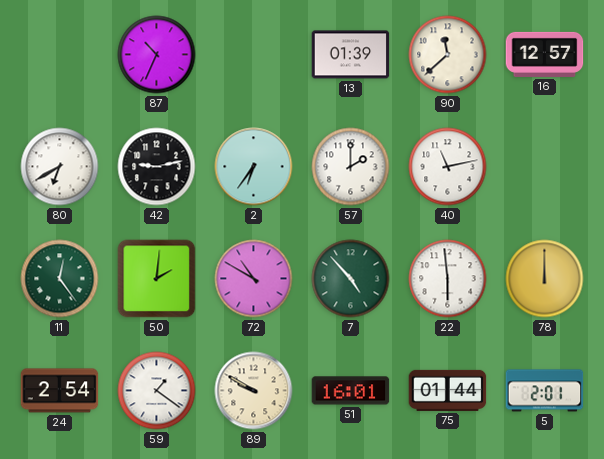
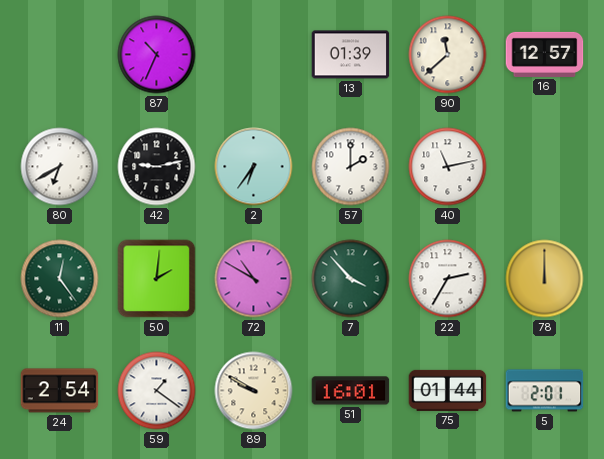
7: 4:53 -> 3:53 (351, 279)
22: 5:59 -> 2:35 (448, 279)
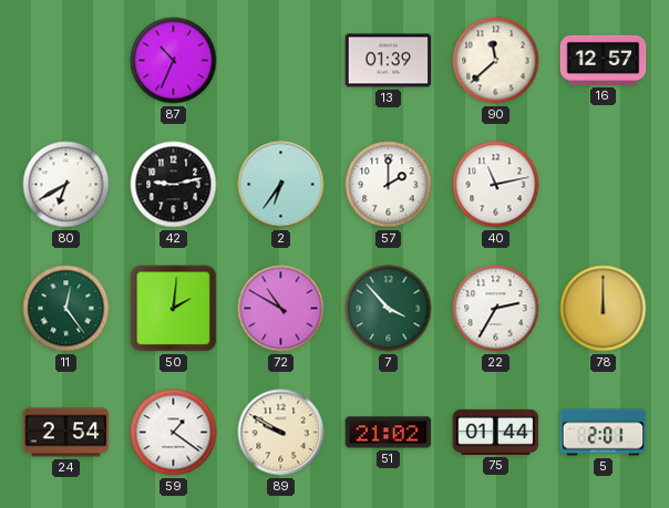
51: 16:01 -> 21:02 (389, 433)
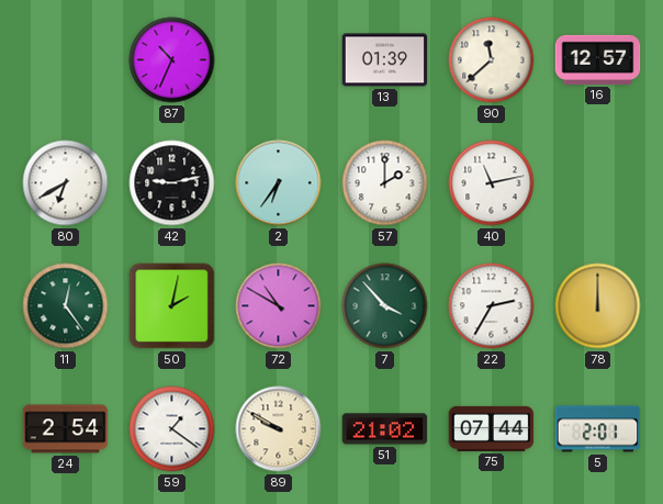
50: 2:01 -> 2:02 (172, 306)
75: 01:44 -> 07:44 (492, 428)
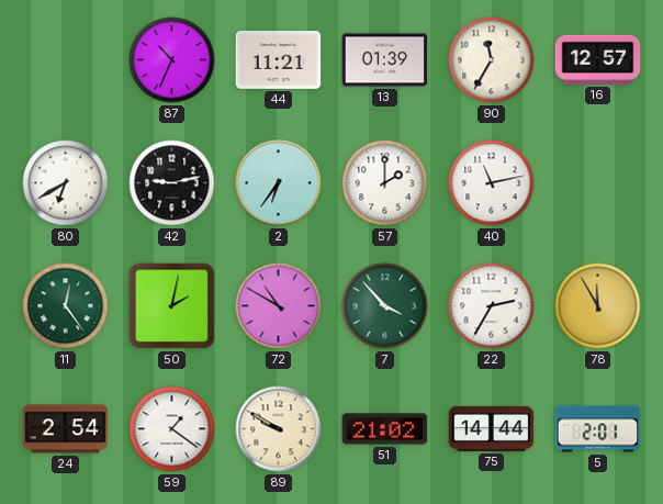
44: none -> 11:21 (279, 60)
90: 11:38 -> 11:35 (492, 60)
78: 12:00 -> 11:55 (598, 306)
75: 07:44 -> 14:44 (492, 428)
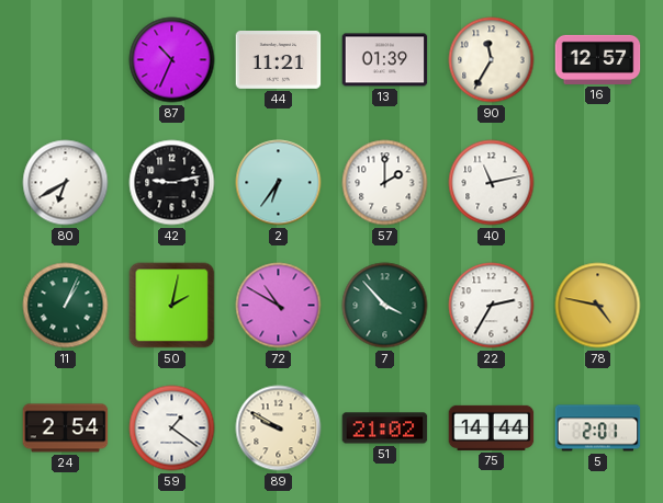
11: 12:24 -> 1:04 (66, 306)
78: 11:55 -> 4:47 (598, 306)
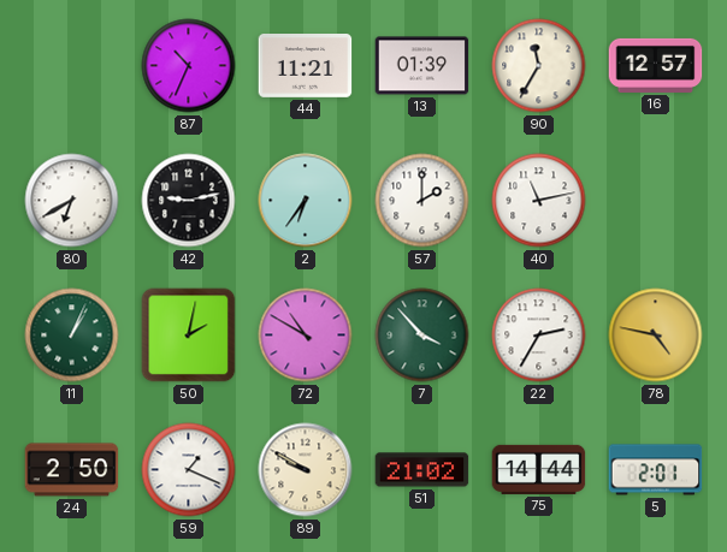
24: 2:54 -> 2:50 (72, 470)
59: 1:21 -> 1:19 (189, 470)
